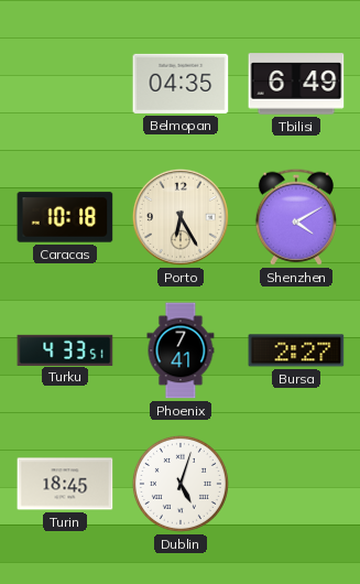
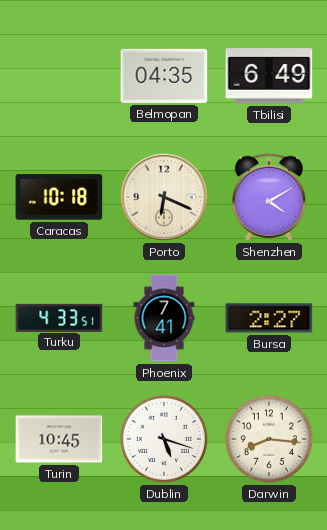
Porto: 6:25 -> 6:19 (164, 197)
Turin: 18:45 -> 10:45 (59, 439)
Dublin: 5:03 -> 5:18 (164, 439)
Darwin: none -> 8:16 (269, 439)
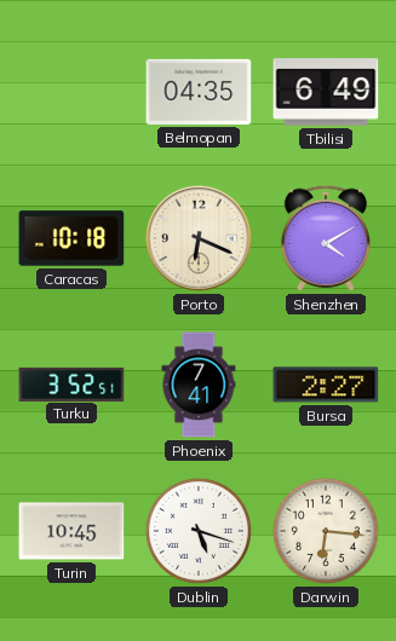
Turku: 4:33 -> 3:52 (71, 383)
Darwin: 8:16 -> 6:16 (326, 531)
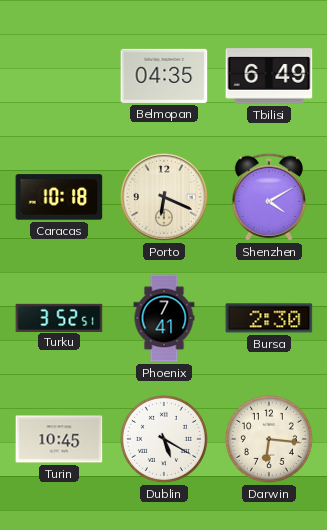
Bursa: 2:27 -> 2:30 (269, 318)
Dublin: 5:18 -> 5:20 (164, 439)
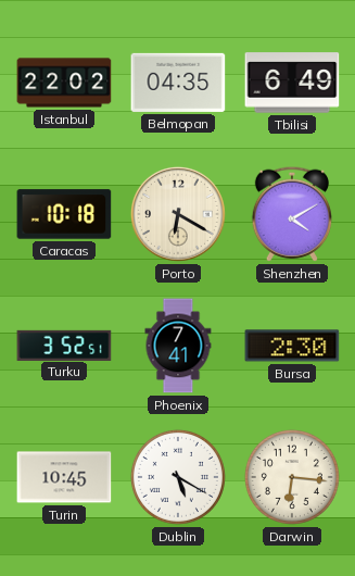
Istanbul: none -> 22:02 (64, 83)
Porto: 6:19 -> 6:20 (178, 214)
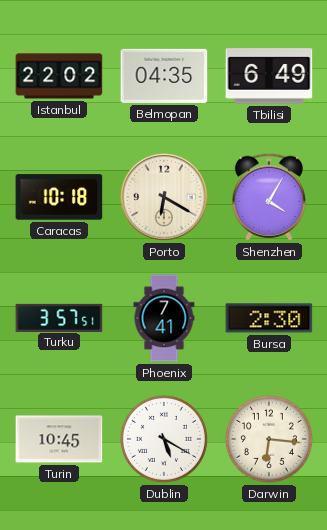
Shenzhen: 4:10 -> 4:05 (269, 197)
Turku: 3:52 -> 3:57 (59, 317)
